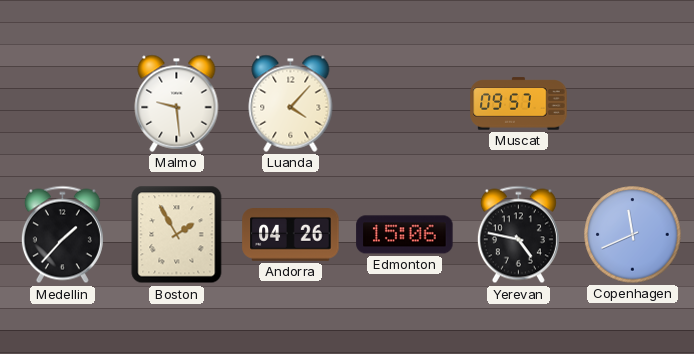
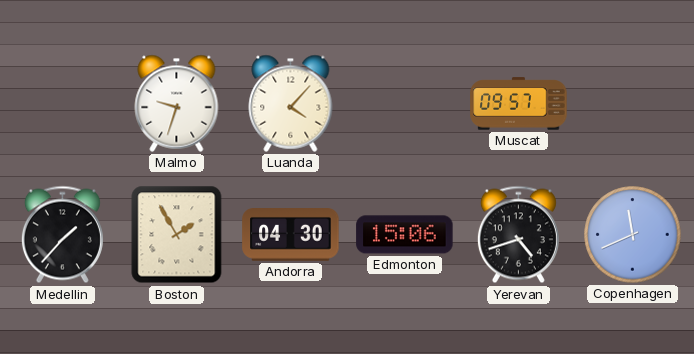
Malmo: 9:29 -> 9:33 (177, 103)
Andorra: 04:26 -> 04:30 (291, 235)
Yerevan: 4:47 -> 4:42 (518, 235)
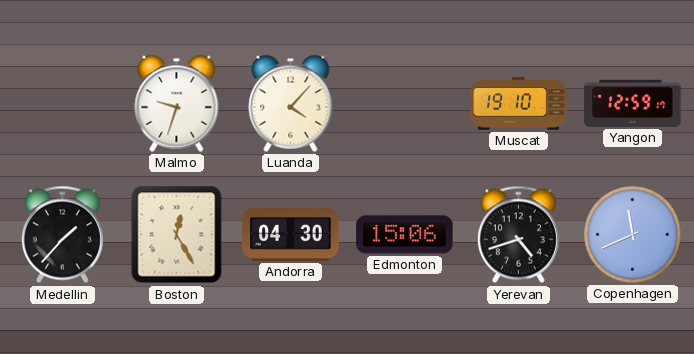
Muscat: 09:57 -> 19:10 (519, 104)
Yangon: none -> 12:59 (633, 103)
Boston: 1:55 -> 12:25 (177, 235)
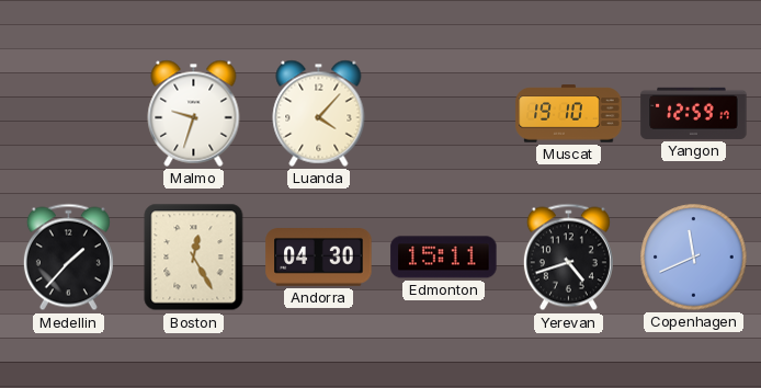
Edmonton: 15:06 -> 15:11 (444, 258)
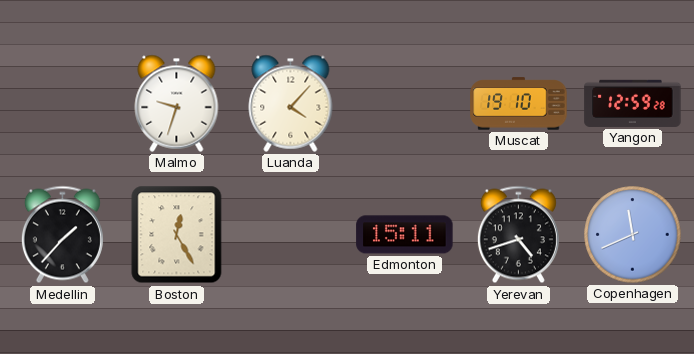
Yangon: 12:59:17 -> 12:59:28 (633, 103)
Andorra: 04:30 -> none (319, 258)
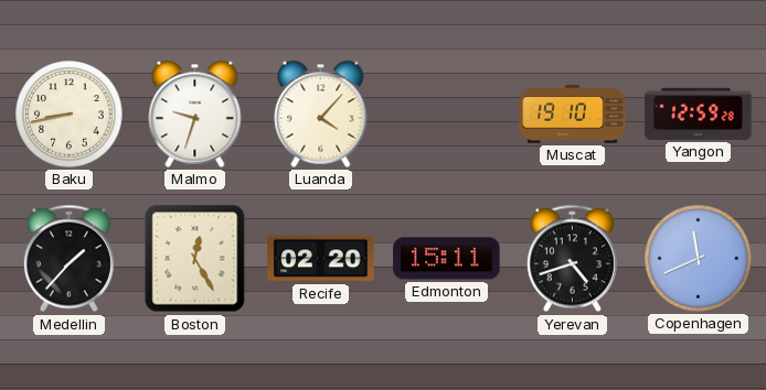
Baku: none -> 8:43 (70, 115)
Recife: none -> 02:20 (321, 259)
